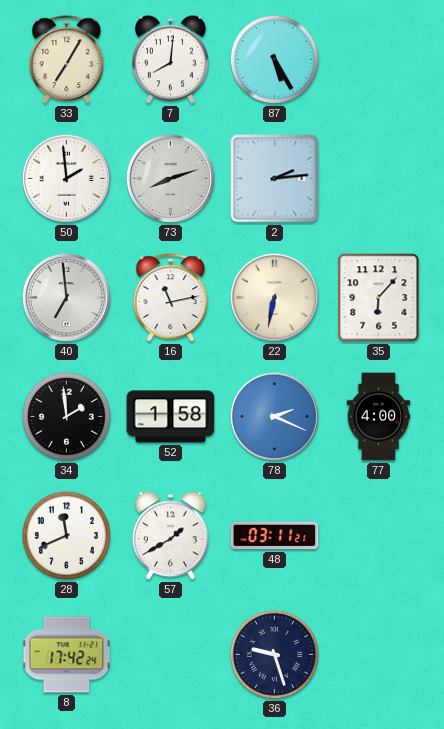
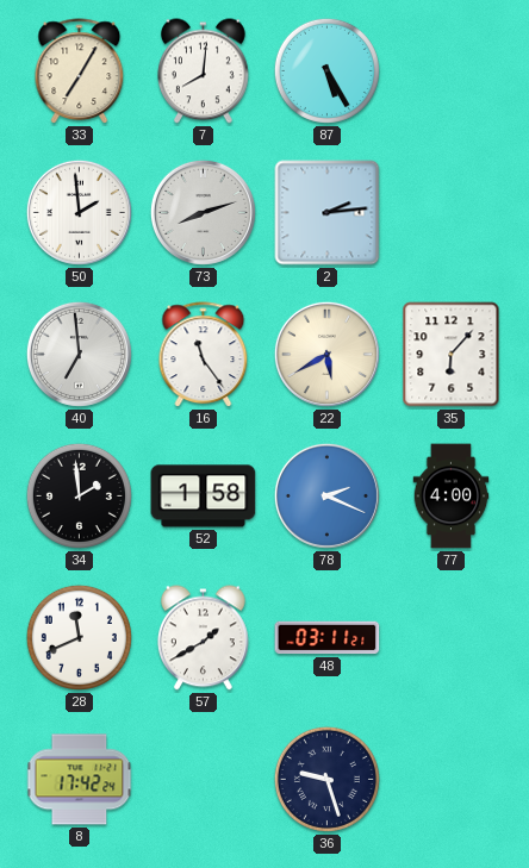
16: 11:13 -> 11:24 (204, 355)
22: 6:32 -> 5:40 (326, 354)
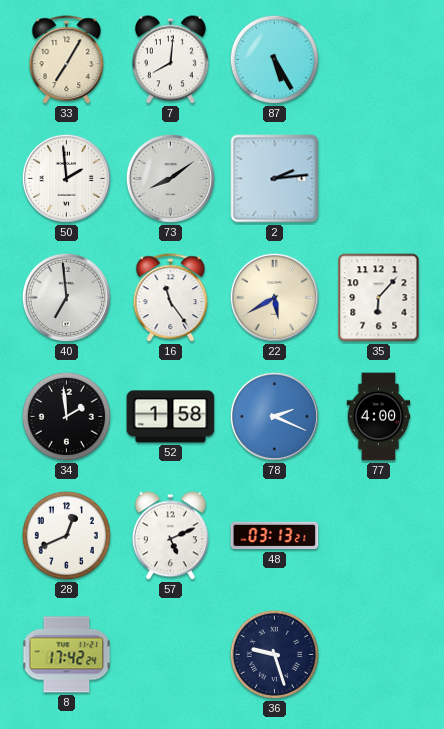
73: 8:12 -> 8:09 (170, 178)
28: 11:41 -> 12:41 (66, 535)
57: 1:40 -> 5:11 (171, 536)
48: 03:11 -> 03:13 (275, 536)
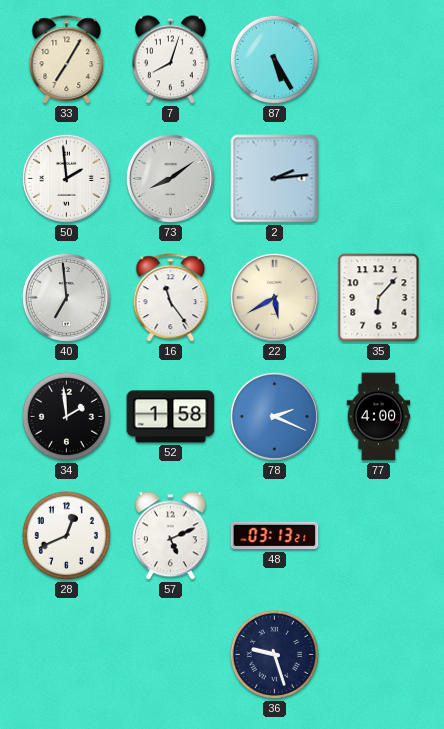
7: 8:01 -> 8:03 (171, 60)
8: 17:42 -> none (67, 655)
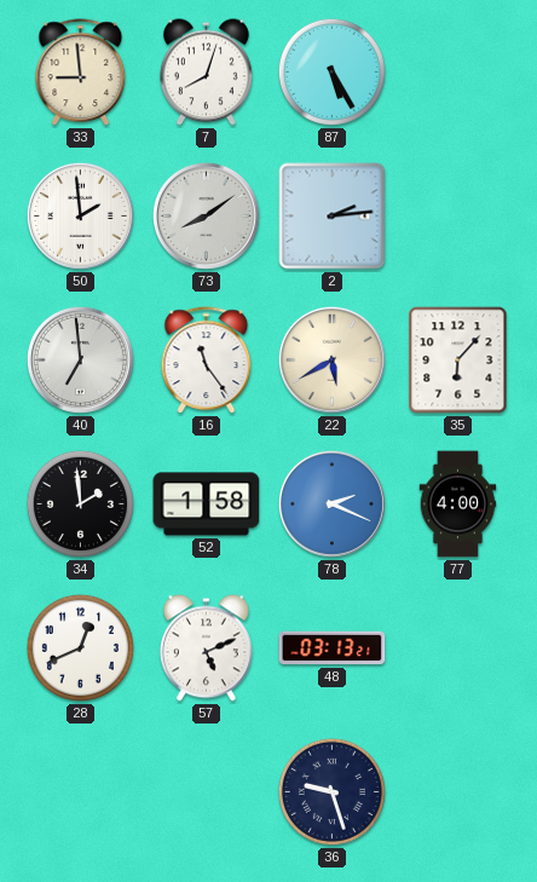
33: 7:05 -> 8:59 (81, 73)
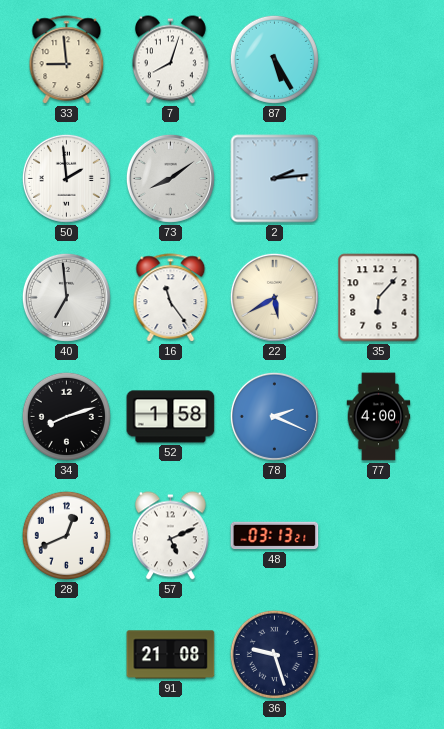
34: 1:59 -> 8:12 (66, 416)
91: none -> 21:08 (171, 655)
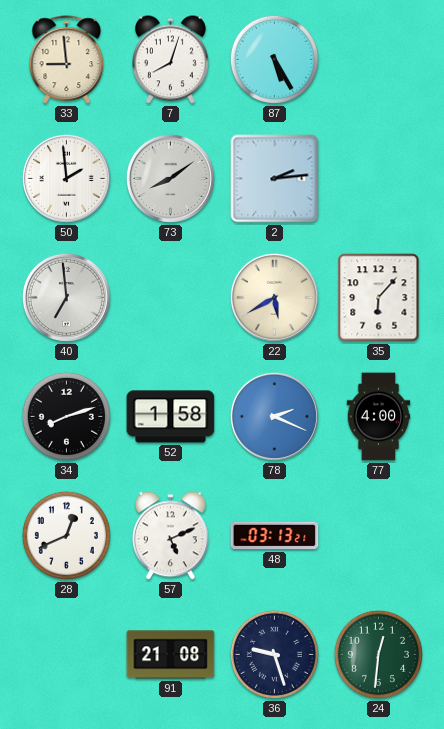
16: 11:24 -> none (171, 298)
24: none -> 12:31 (378, 654)
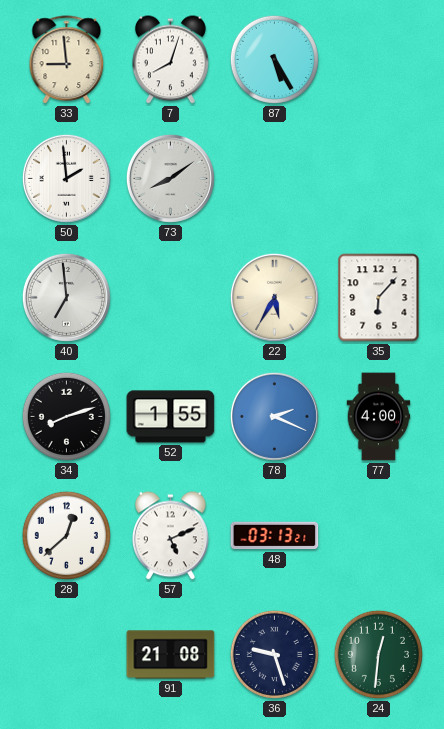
2: 2:14 -> none (275, 179)
22: 5:40 -> 5:35 (274, 297)
52: 1:58 -> 1:55 (171, 417)
28: 12:41 -> 12:38 (66, 535)
